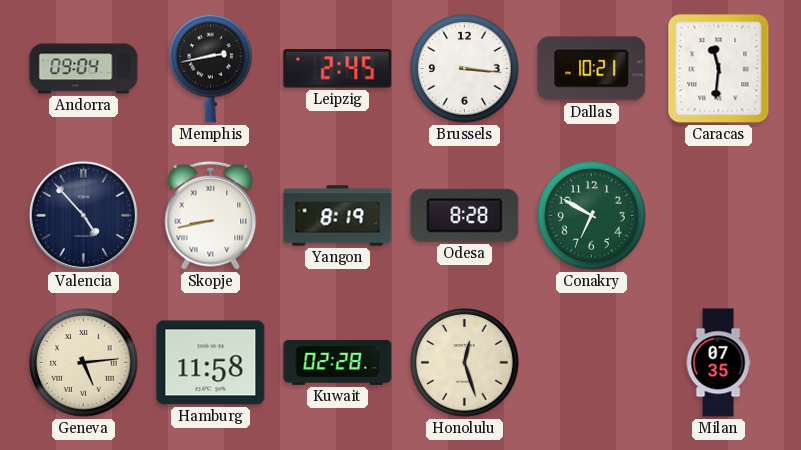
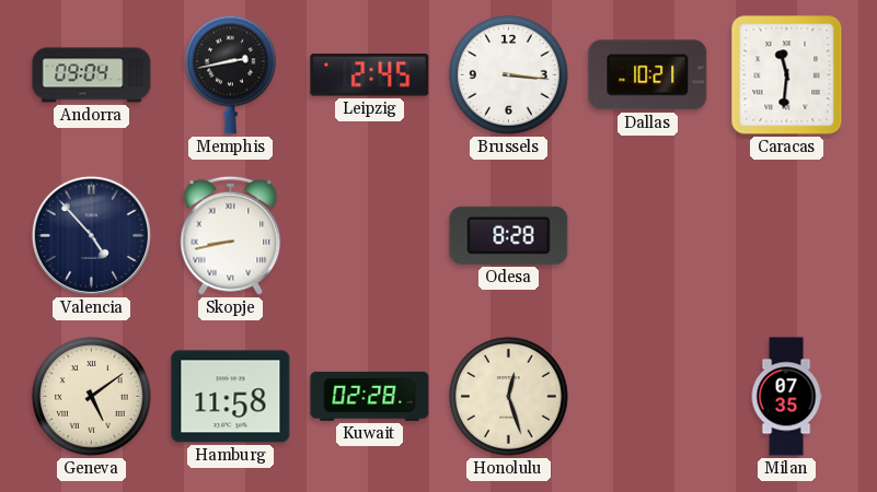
Yangon: 8:19 -> none (338, 216)
Conakry: 6:50 -> none (592, 216)
Geneva: 5:14 -> 5:09 (92, 397)
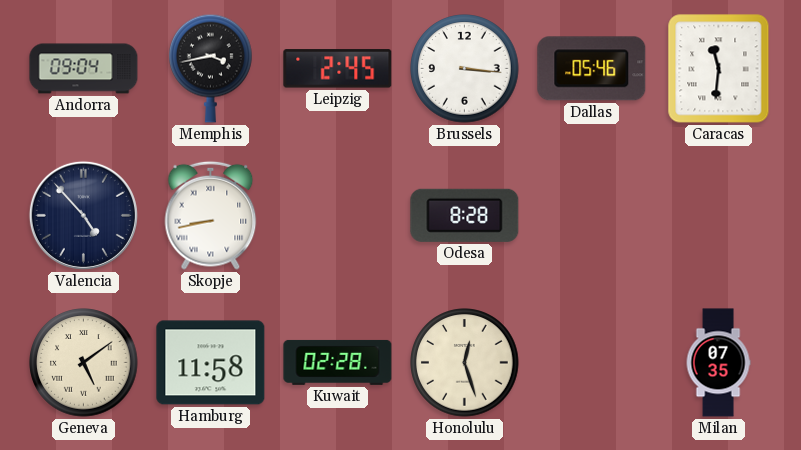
Memphis: 2:43 -> 3:43 (211, 68)
Dallas: 10:21 -> 05:46 (592, 69)
